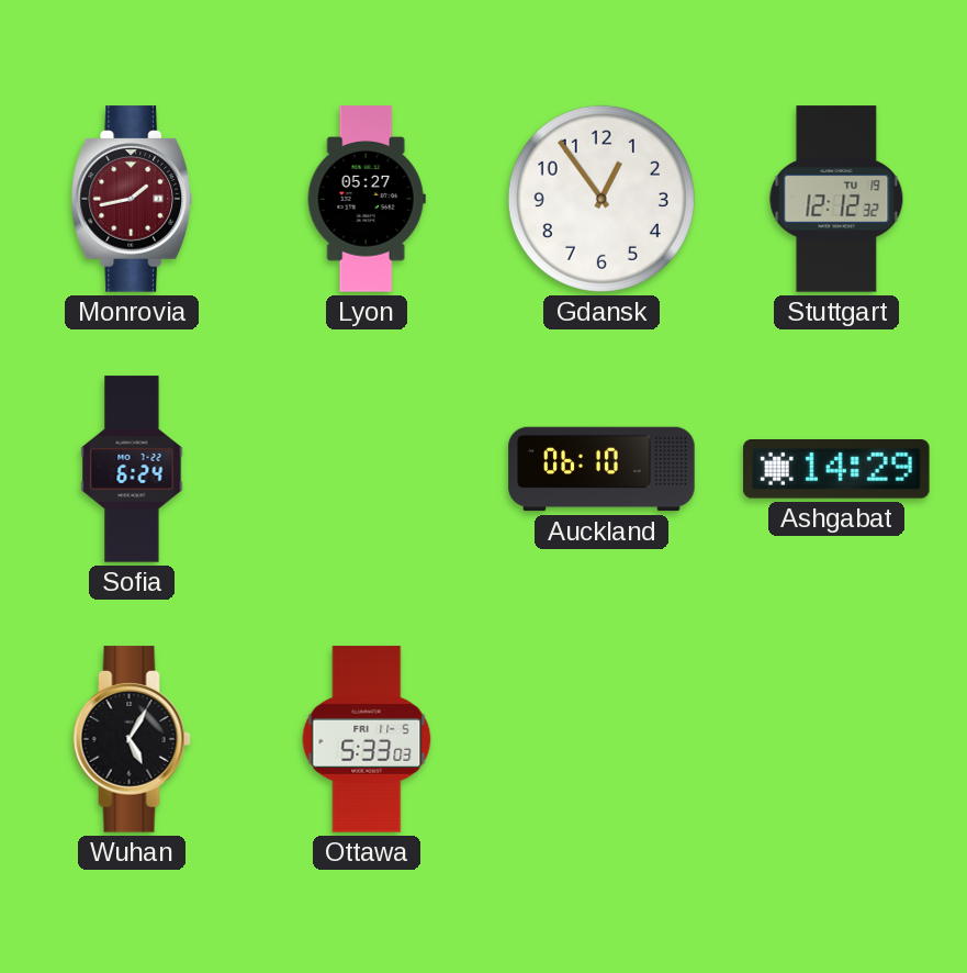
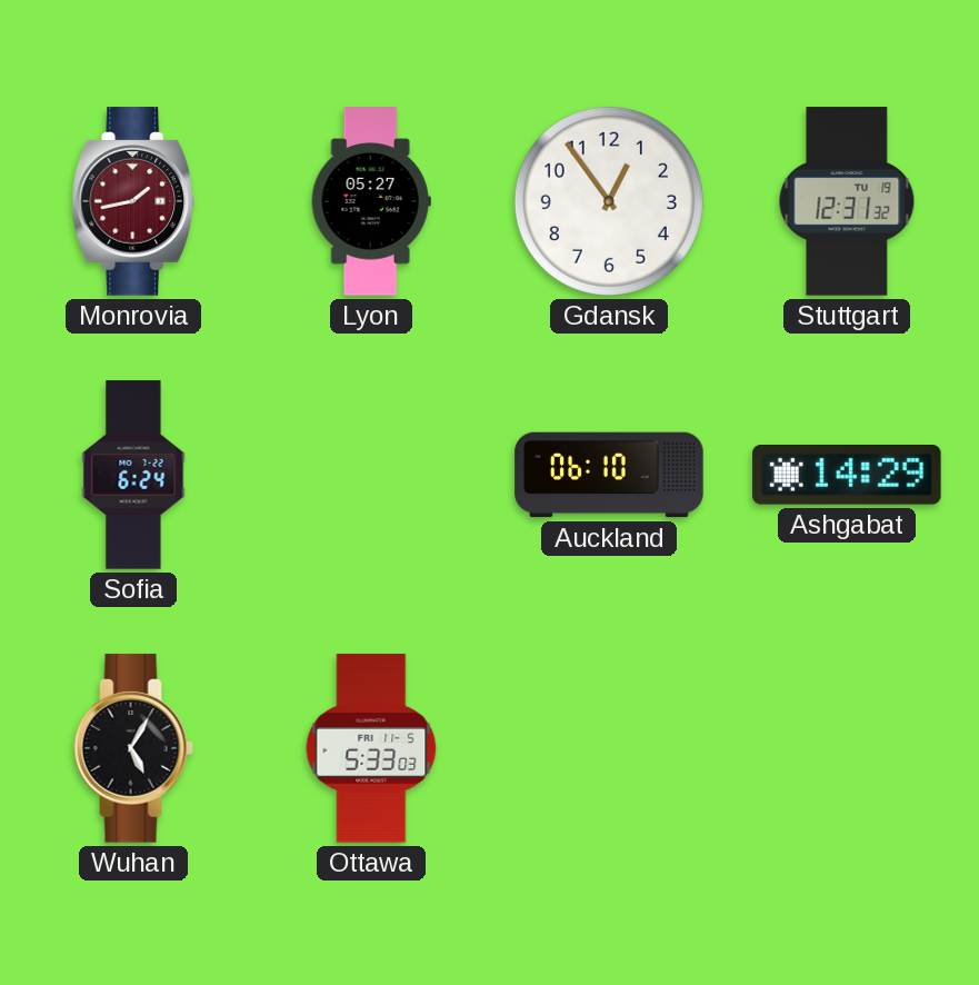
Stuttgart: 12:12 -> 12:31 (847, 201)
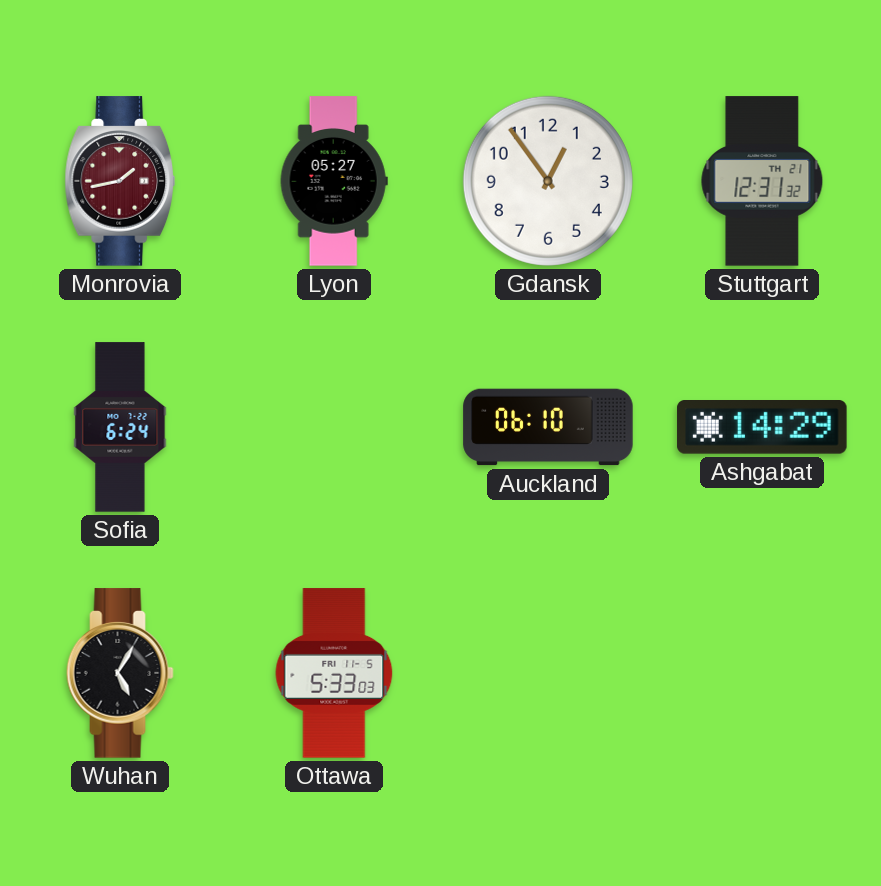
Stuttgart date: TU 19 -> TH 21 (762, 181)
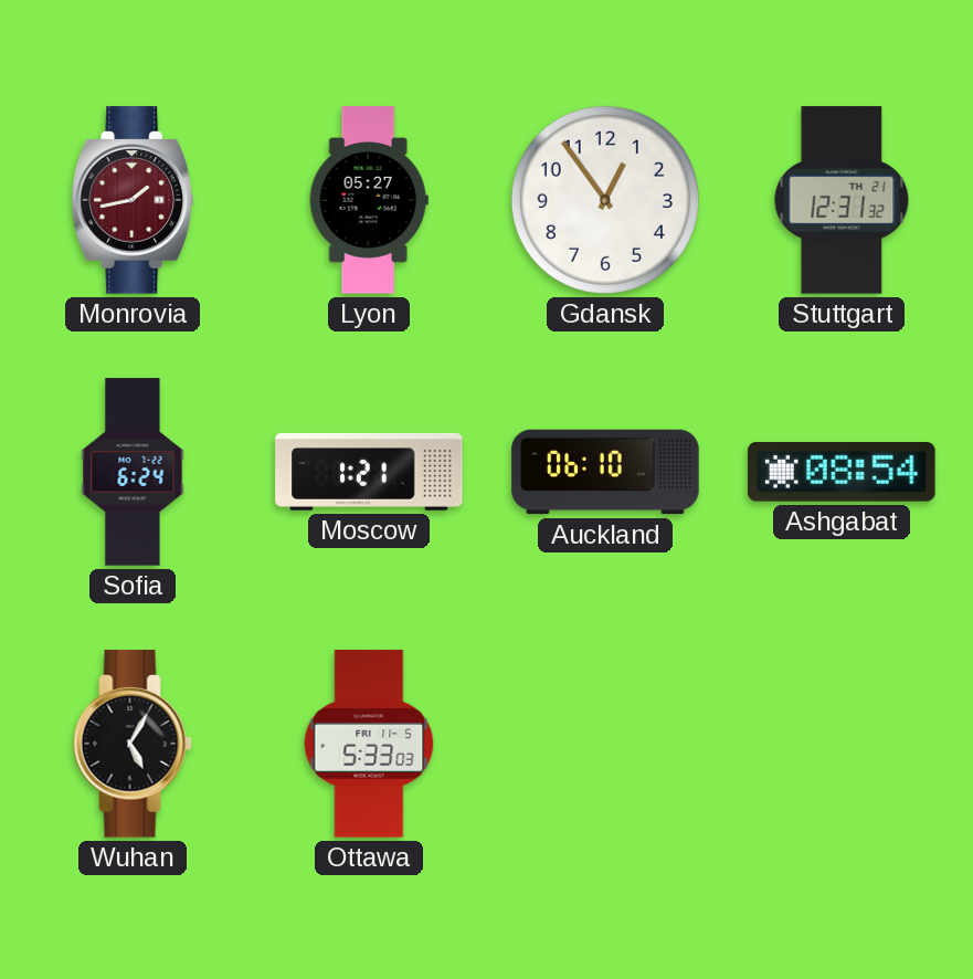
Moscow: none -> 1:21 (369, 472)
Ashgabat: 14:29 -> 08:54 (842, 473)
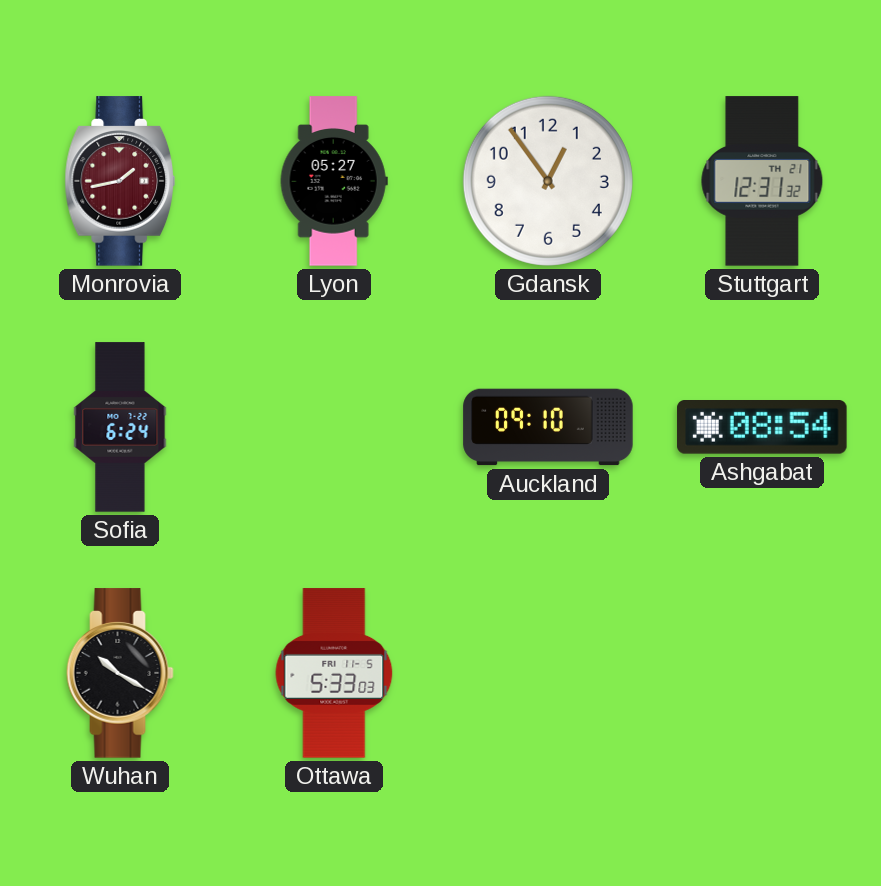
Moscow: 1:21 -> none (369, 472)
Auckland: 06:10 -> 09:10 (548, 427)
Wuhan: 5:05 -> 10:20 (120, 673)
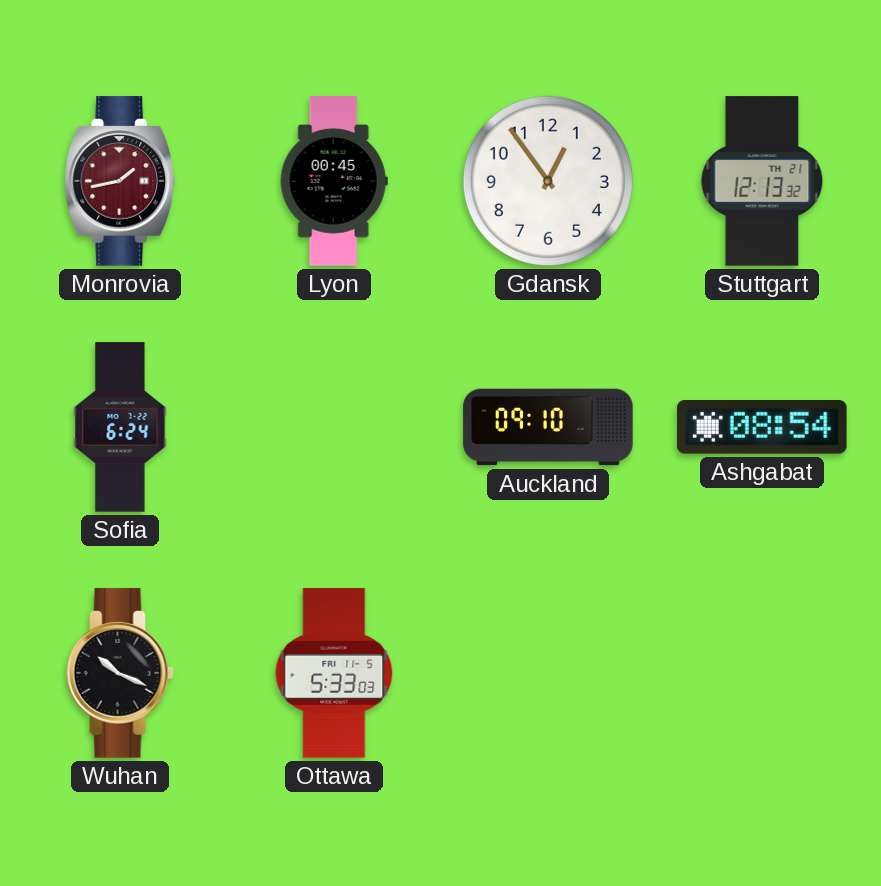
Lyon: 05:27 -> 00:45 (334, 181)
Stuttgart: 12:31 -> 12:13 (762, 181)
Wuhan: 10:20 -> 10:19 (120, 673)
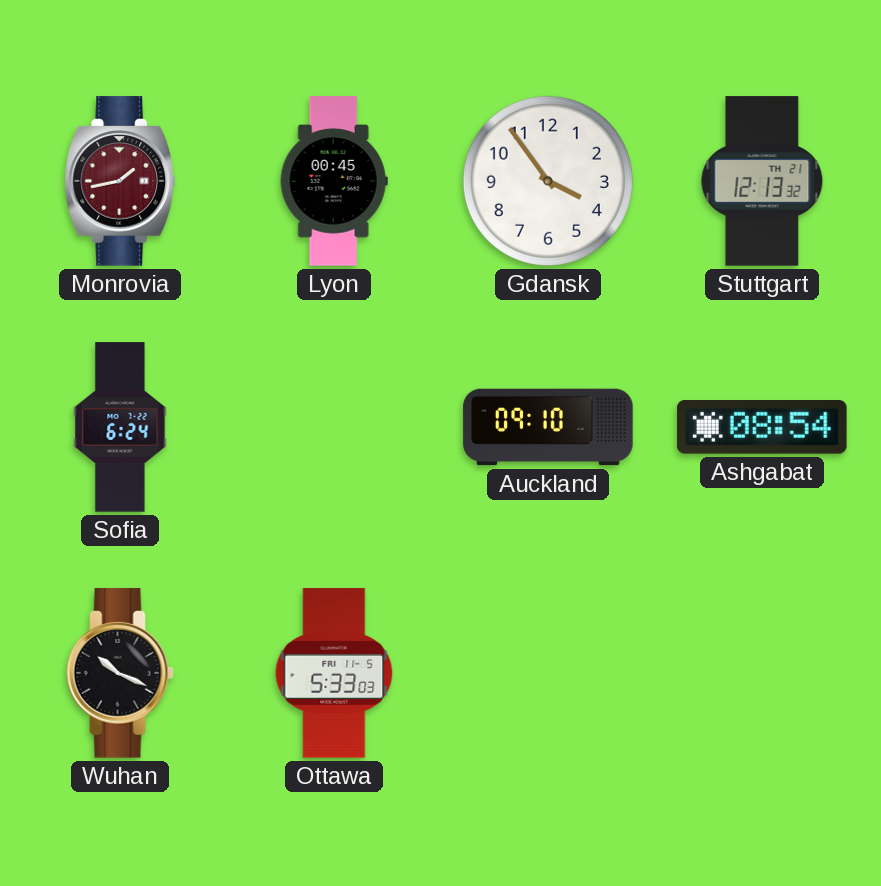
Gdansk: 12:54 -> 3:54 (548, 181)
